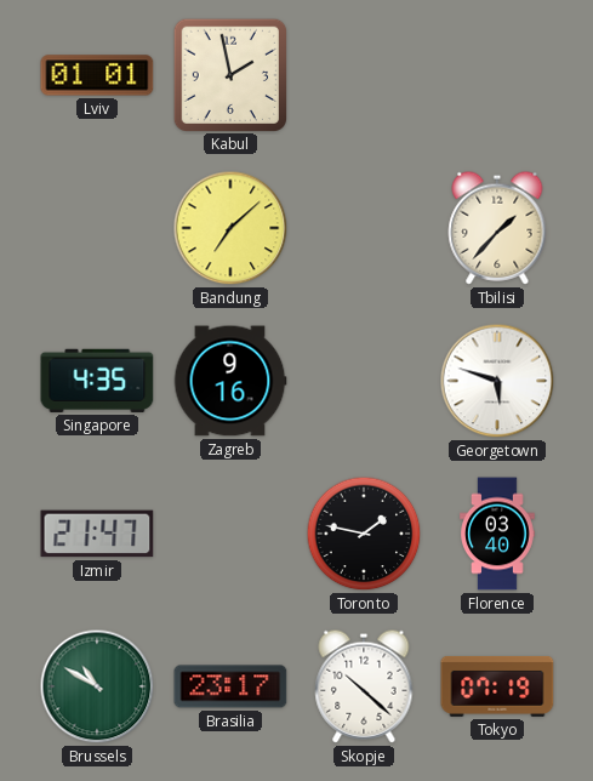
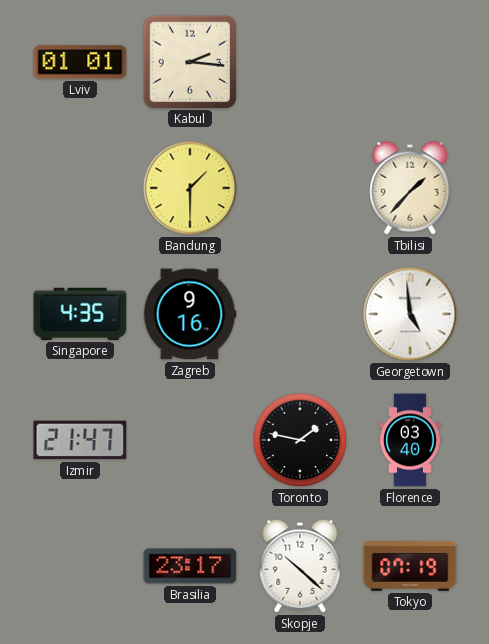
Kabul: 1:58 -> 2:16 (189, 61)
Bandung: 7:08 -> 1:30 (190, 188)
Georgetown: 5:48 -> 4:59 (410, 314)
Brussels: 10:50 -> none (97, 686)
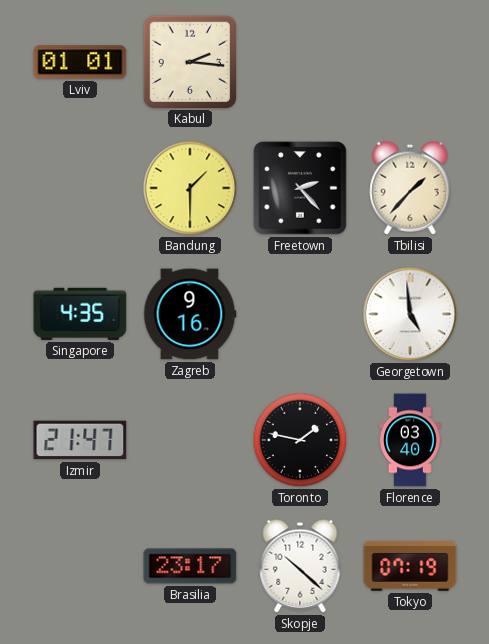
Freetown: none -> 2:23 (300, 188)
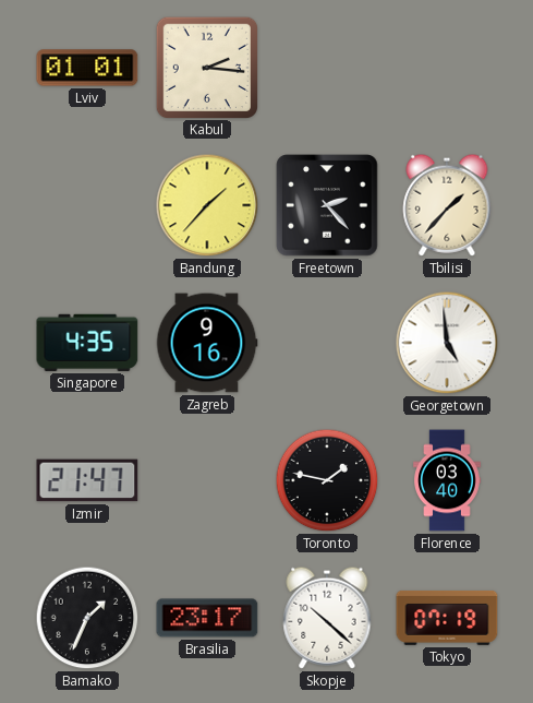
Bandung: 1:30 -> 1:37 (207, 205)
Bamako: none -> 1:34 (87, 618)
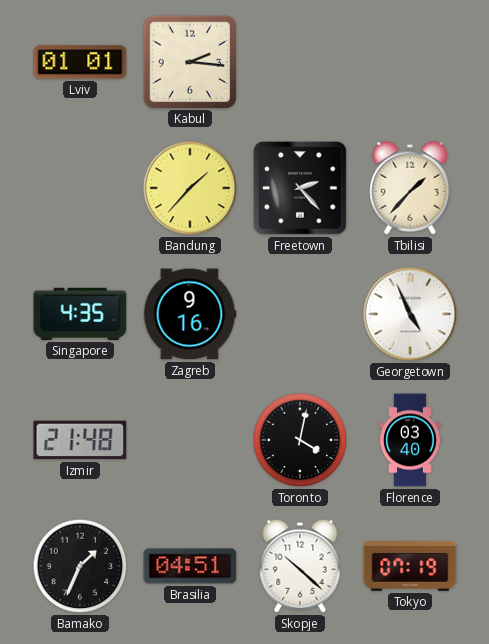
Georgetown: 4:59 -> 4:56 (410, 314)
Izmir: 21:47 -> 21:48 (80, 440)
Toronto: 1:47 -> 4:02 (300, 440)
Brasilia: 23:17 -> 04:51 (190, 566)
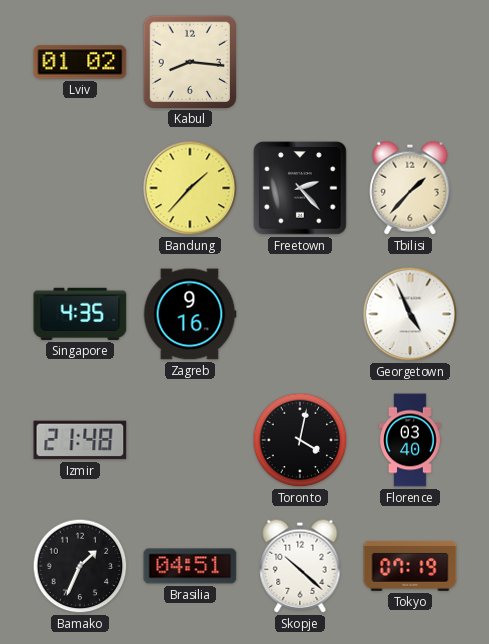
Lviv: 01:01 -> 01:02 (80, 62)
Kabul: 2:16 -> 8:16 (189, 61)
